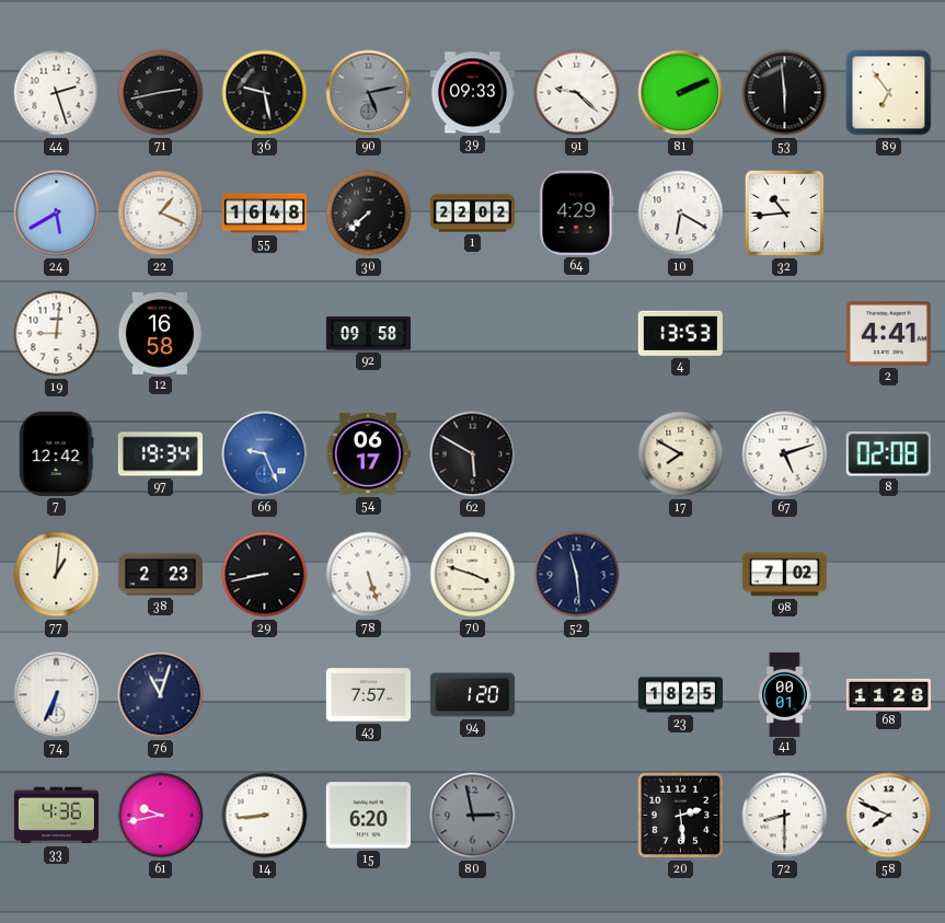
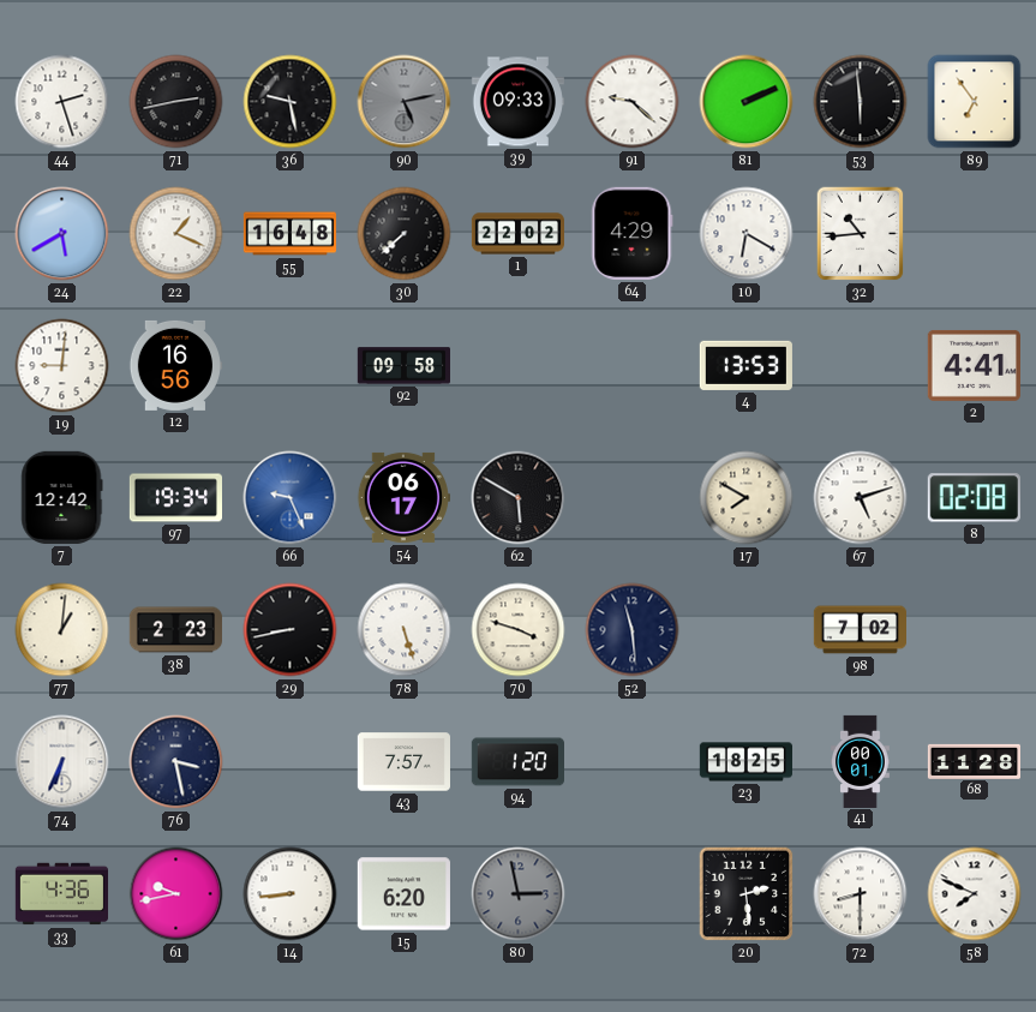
12: 16:58 -> 16:56 (175, 365)
76: 11:03 -> 3:28 (176, 762)
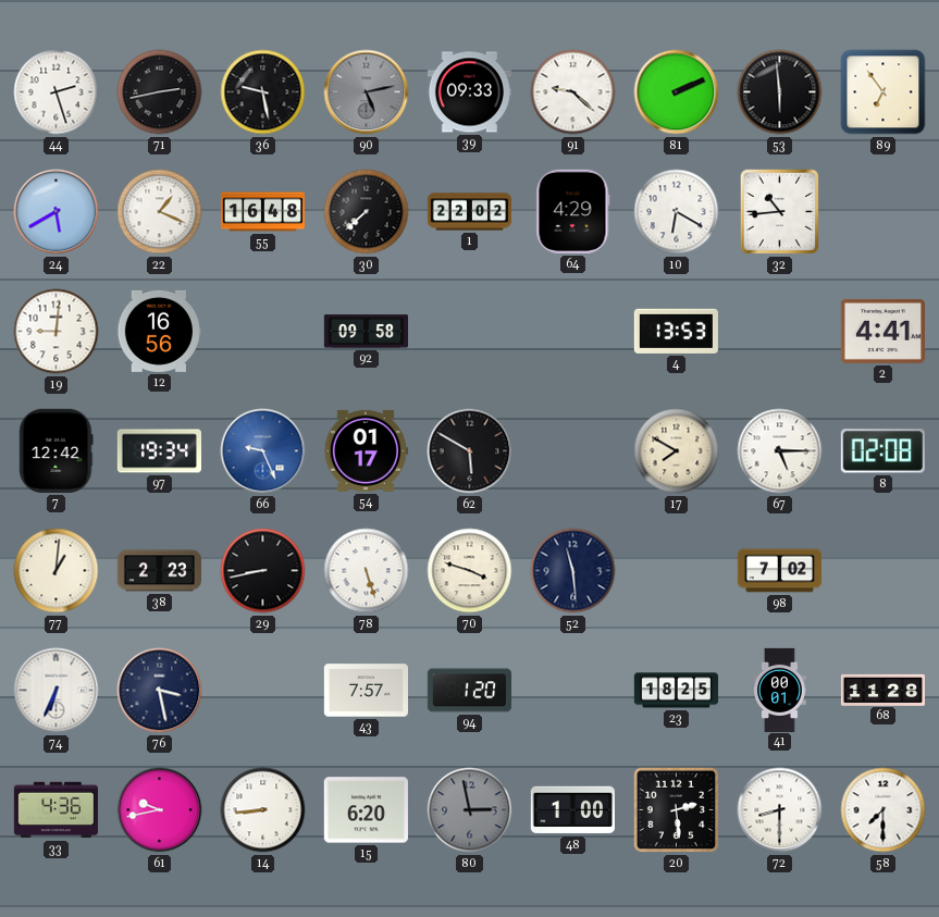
54: 06:17 -> 01:17 (366, 450)
67: 5:12 -> 5:15 (780, 451)
48: none -> 1:00 (572, 810)
58: 7:49 -> 7:30 (884, 810)
